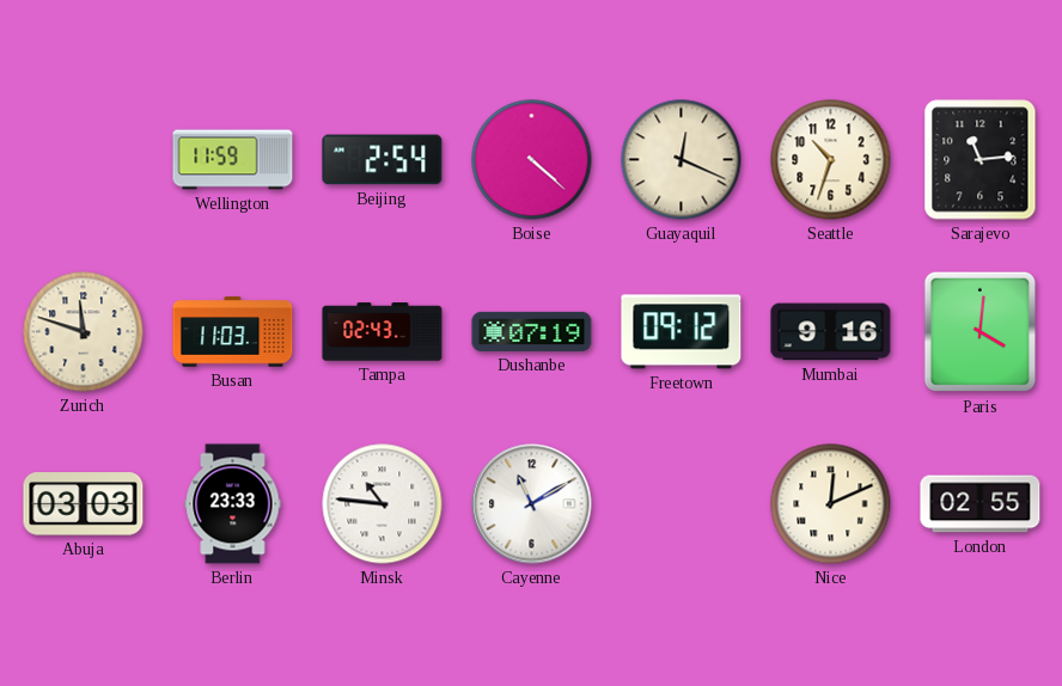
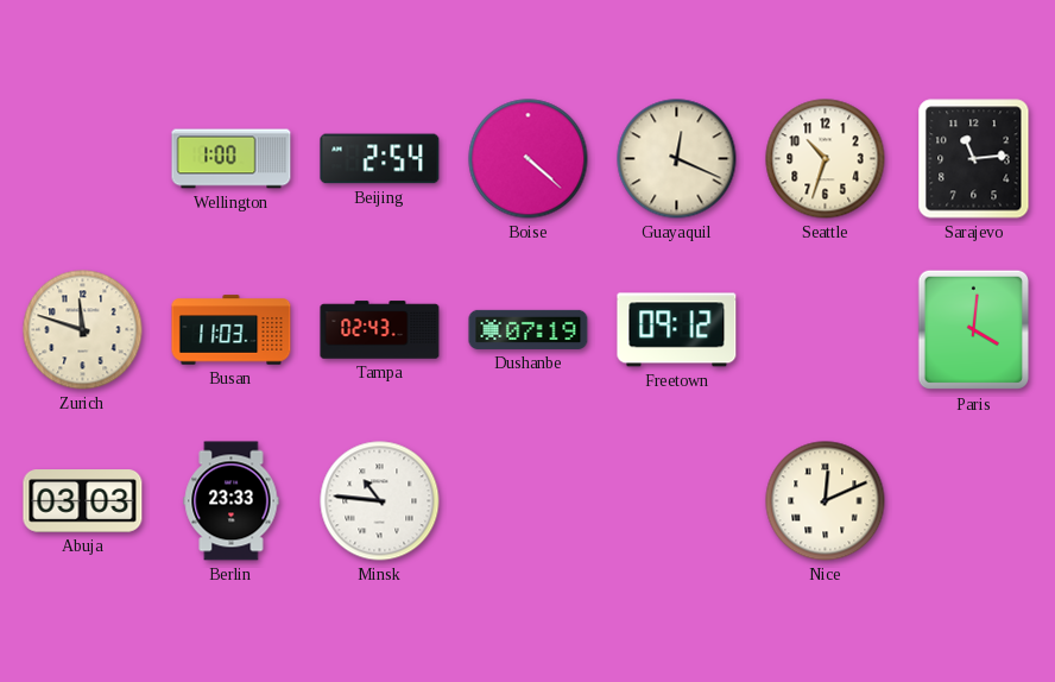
Wellington: 11:59 -> 1:00 (232, 159)
Mumbai: 9:16 -> none (831, 332)
Cayenne: 11:10 -> none (532, 504)
London: 02:55 -> none (981, 504)
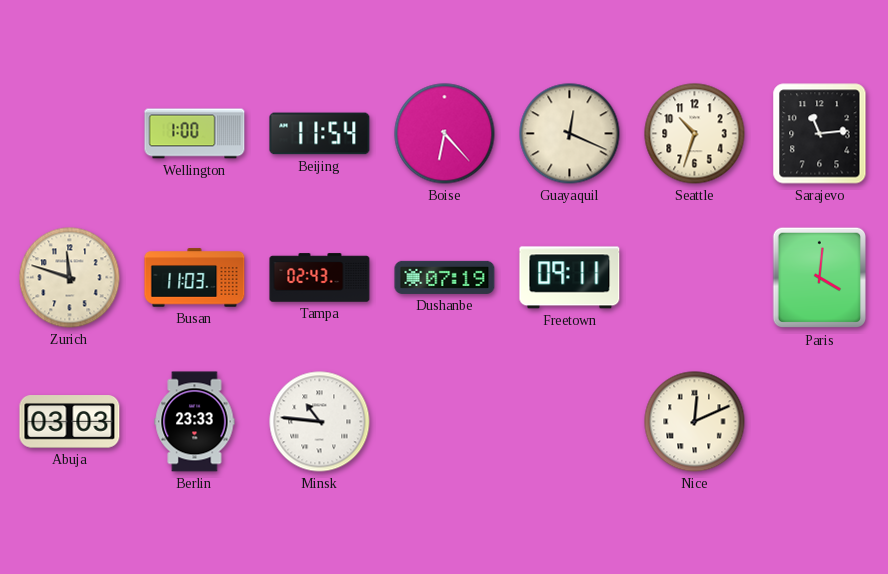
Beijing: 2:54 -> 11:54 (320, 134)
Boise: 4:22 -> 6:23 (445, 134)
Freetown: 09:12 -> 09:11 (570, 278)
